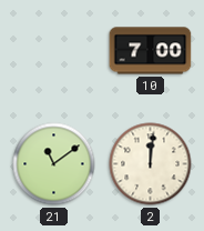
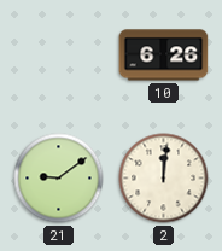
10: 7:00 -> 6:26 (164, 56)
21: 11:09 -> 9:09 (59, 179)
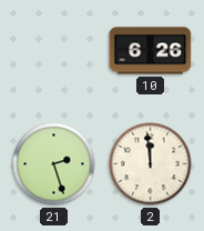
21: 9:09 -> 2:27 (54, 164)
2: 12:01 -> 11:59 (151, 164)
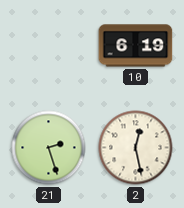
10: 6:26 -> 6:19 (136, 46)
2: 11:59 -> 12:28 (136, 148)
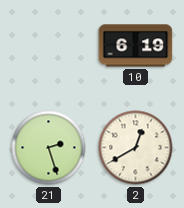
2: 12:28 -> 12:40 (136, 148)
